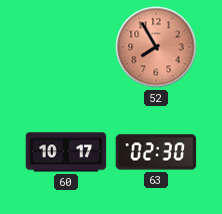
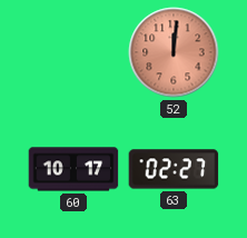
52: 7:55 -> 12:01 (174, 52)
63: 02:30 -> 02:27 (174, 169)
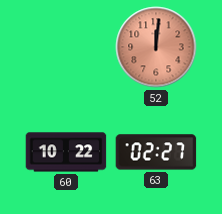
60: 10:17 -> 10:22 (66, 152)
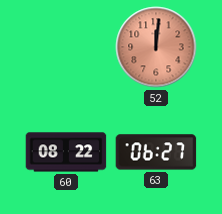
60: 10:22 -> 08:22 (66, 152)
63: 02:27 -> 06:27 (156, 152)
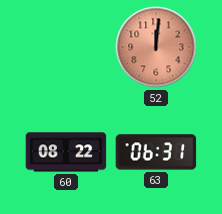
63: 06:27 -> 06:31 (156, 152)
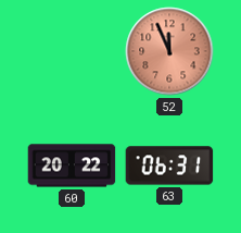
52: 12:01 -> 11:56 (169, 51)
60: 08:22 -> 20:22 (72, 165)
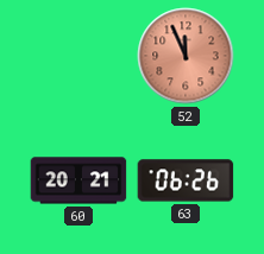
60: 20:22 -> 20:21 (78, 180)
63: 06:31 -> 06:26 (186, 180)
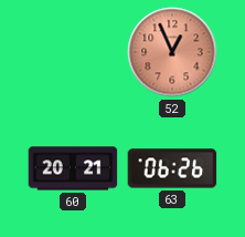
52: 11:56 -> 12:56 (172, 52)
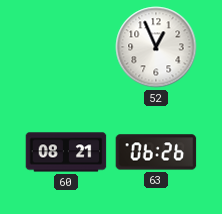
52 dial: salmon -> white (156, 47)
60: 20:21 -> 08:21 (66, 152)
